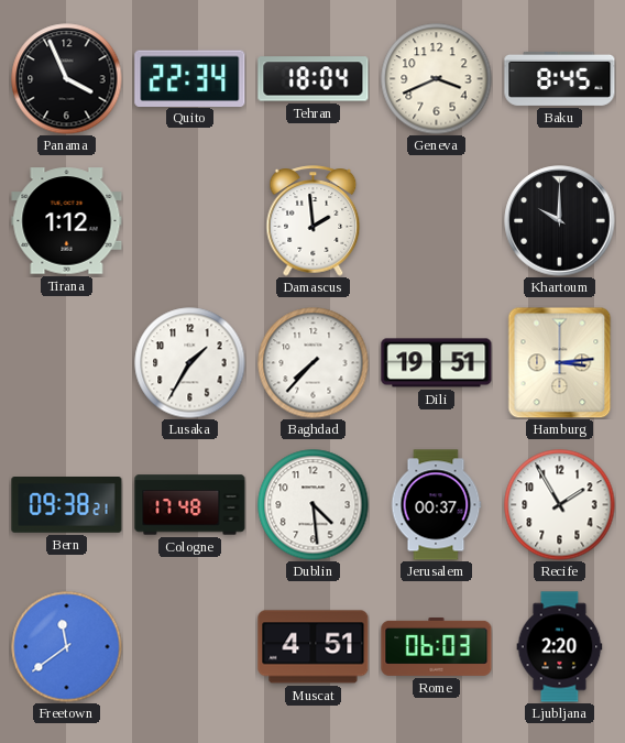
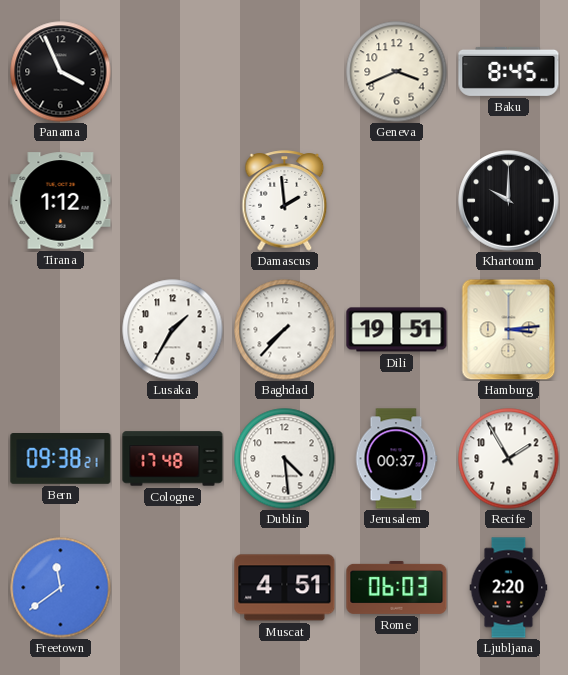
Quito: 22:34 -> none (190, 78)
Tehran: 18:04 -> none (314, 79)
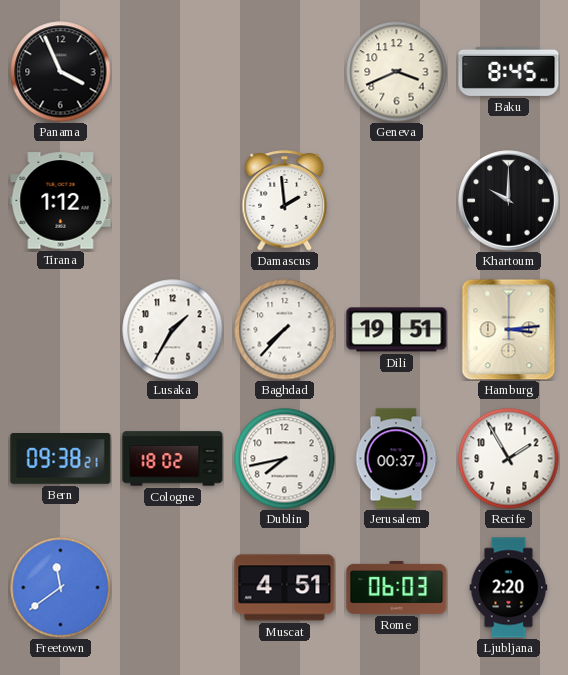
Cologne: 17:48 -> 18:02 (173, 459)
Dublin: 4:29 -> 7:43 (285, 459)
